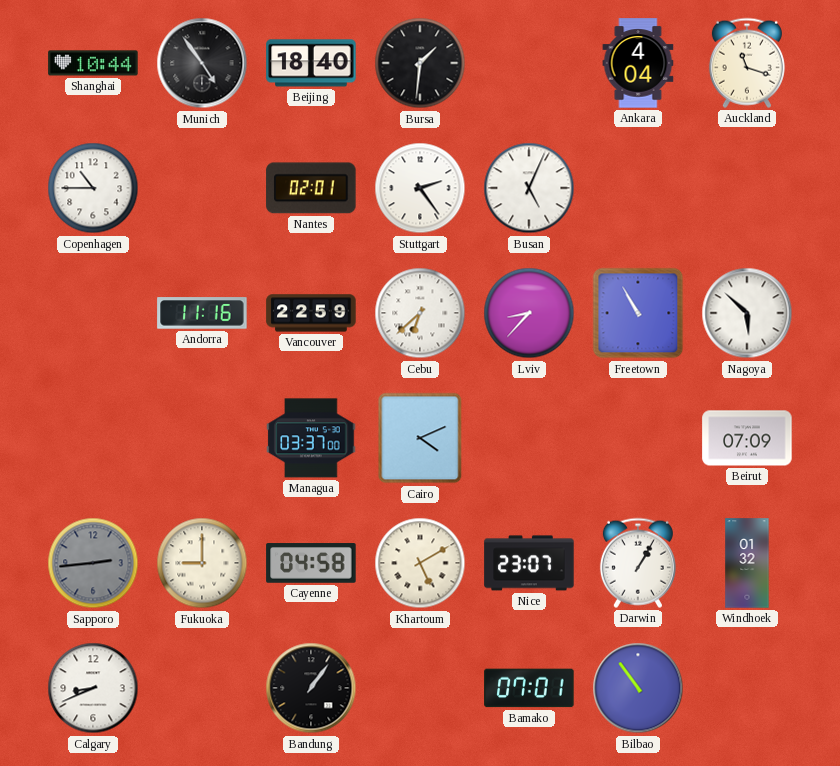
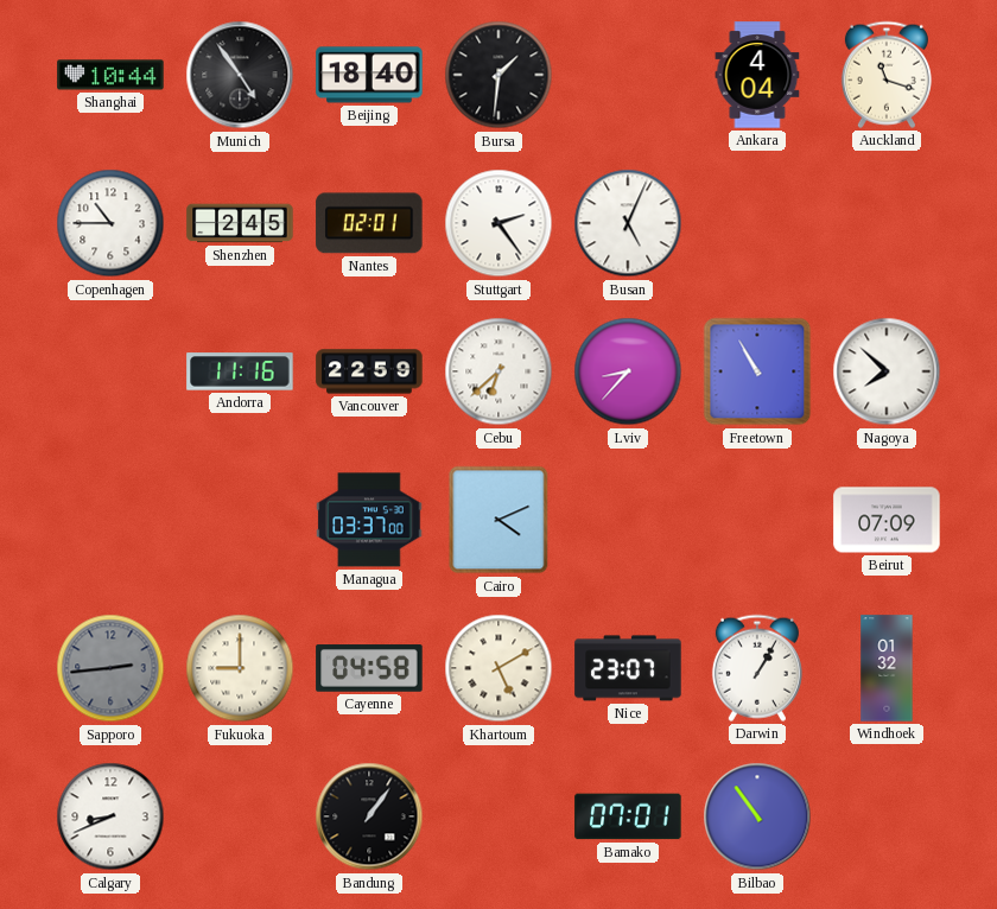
Shenzhen: none -> 2:45 (240, 223)
Nagoya: 5:52 -> 7:52 (887, 371)
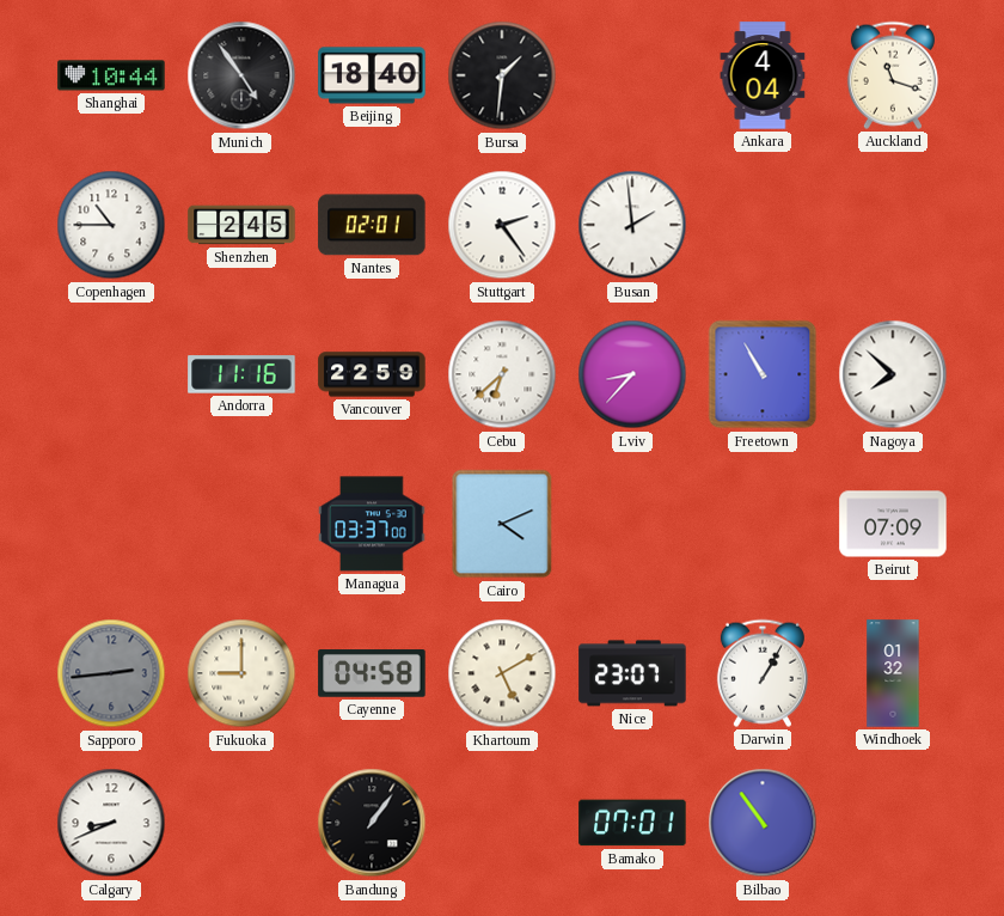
Busan: 5:04 -> 1:59 (632, 225)
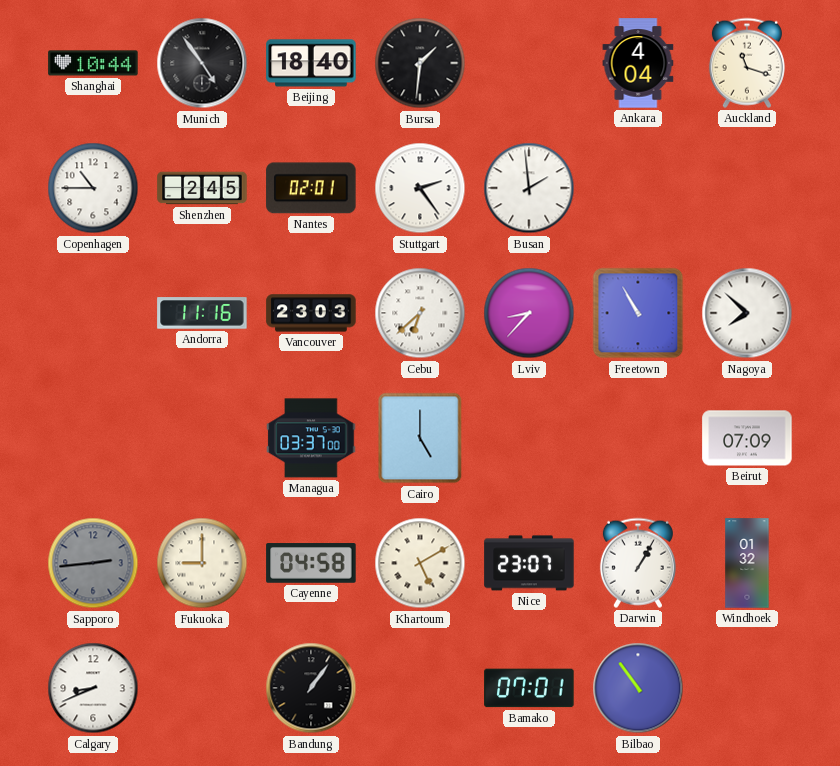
Vancouver: 22:59 -> 23:03 (311, 313)
Cairo: 4:11 -> 5:00 (420, 438)
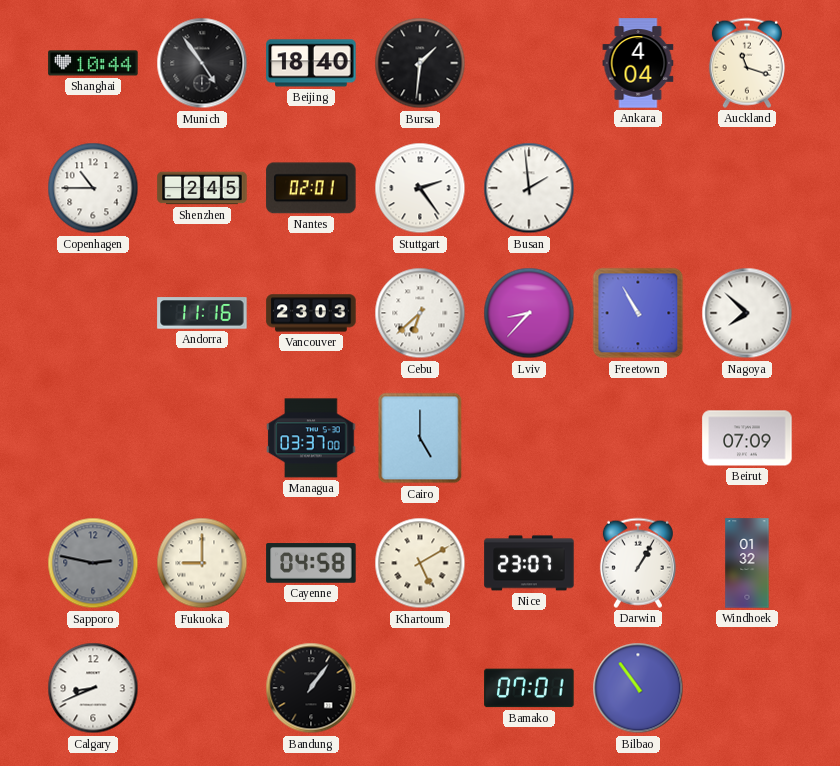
Sapporo: 2:44 -> 2:47 (93, 563)
